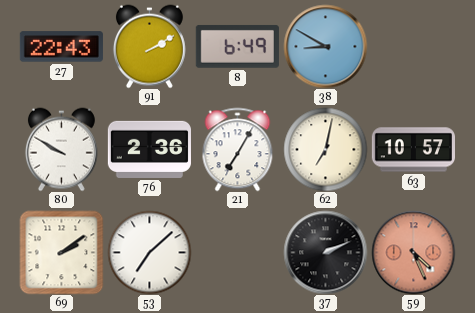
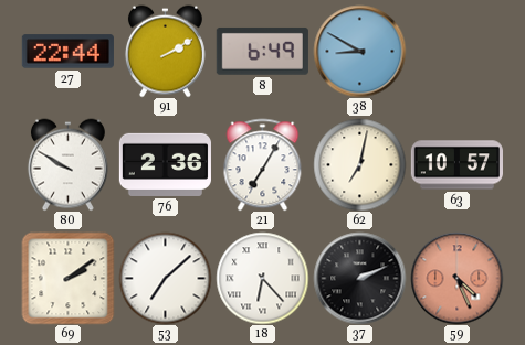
27: 22:43 -> 22:44 (67, 52)
18: none -> 6:23 (262, 278)
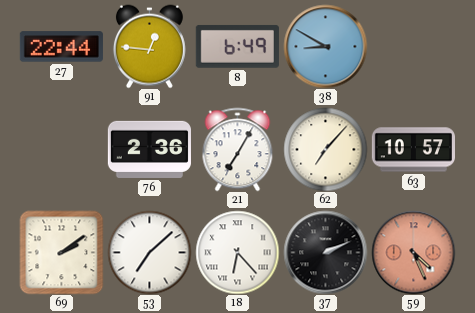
91: 2:10 -> 12:46 (149, 46)
80: 9:50 -> none (67, 164)
62: 7:02 -> 7:07 (325, 149)
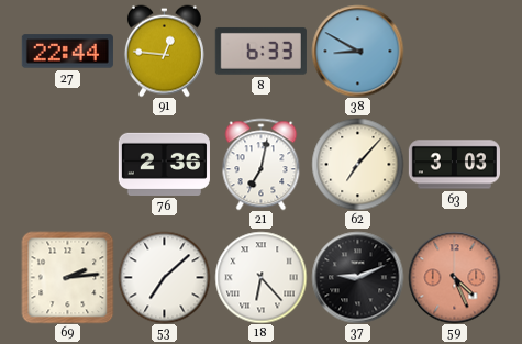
8: 6:49 -> 6:33 (260, 51)
21: 7:05 -> 7:02 (262, 164)
63: 10:57 -> 3:03 (454, 165)
69: 2:09 -> 2:14 (67, 277)
37: 2:11 -> 9:11 (357, 277)
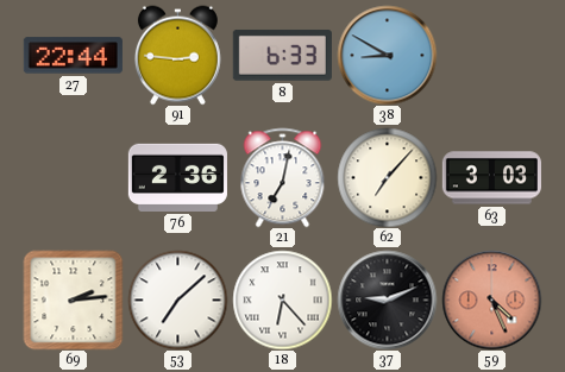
91: 12:46 -> 2:46 (177, 55)
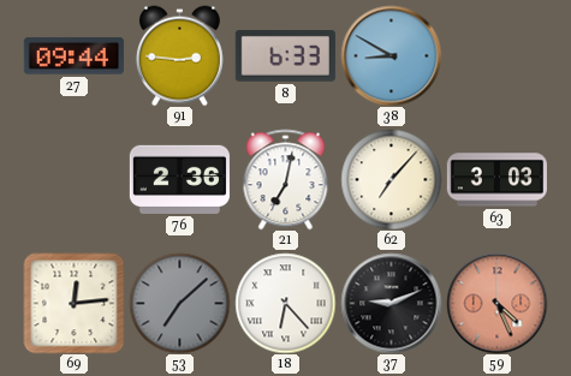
27: 22:44 -> 09:44 (73, 56)
69: 2:14 -> 12:14 (73, 303)
53 dial: white -> grey (179, 303)
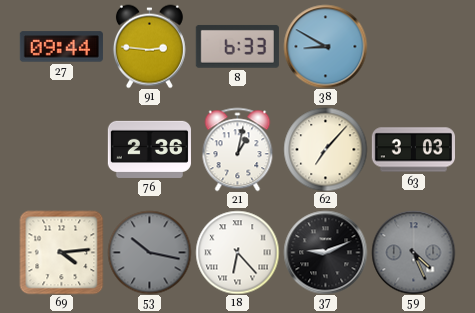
21: 7:02 -> 1:02 (238, 149)
69: 12:14 -> 4:14 (61, 252)
53: 7:08 -> 10:17 (149, 252)
59 dial: salmon -> grey (413, 252)
